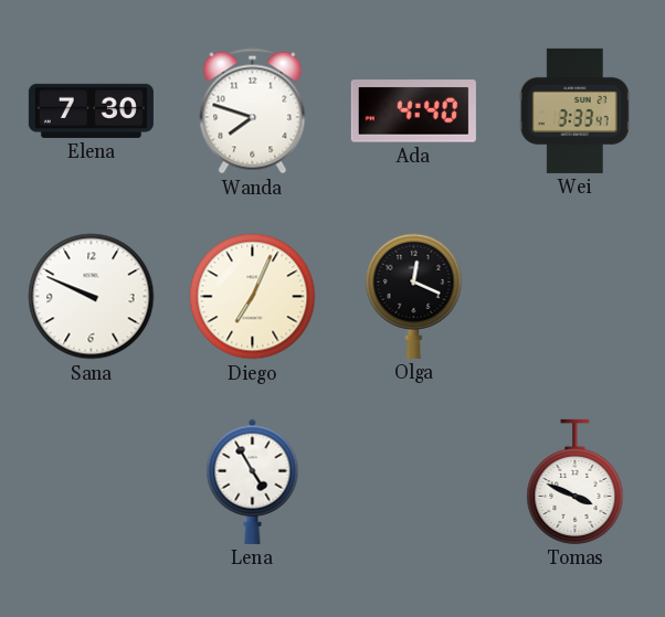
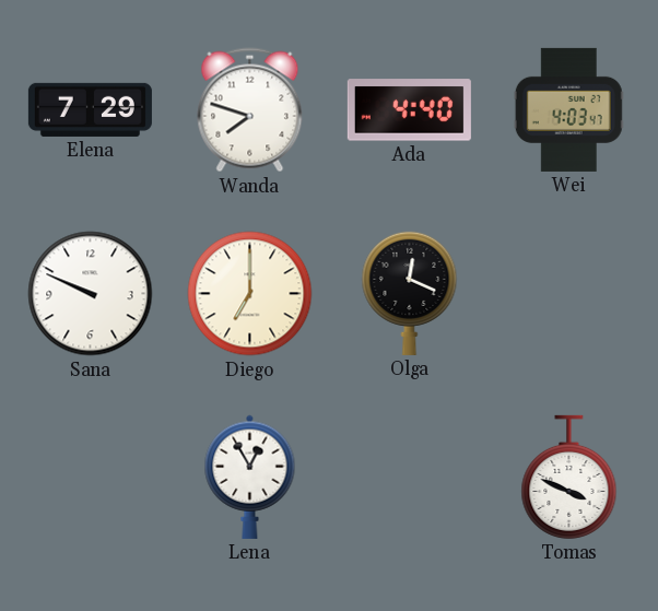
Elena: 7:30 -> 7:29 (90, 109)
Wei: 3:33 -> 4:03 (568, 109)
Diego: 7:04 -> 7:00 (250, 294)
Lena: 4:55 -> 12:55 (250, 477)
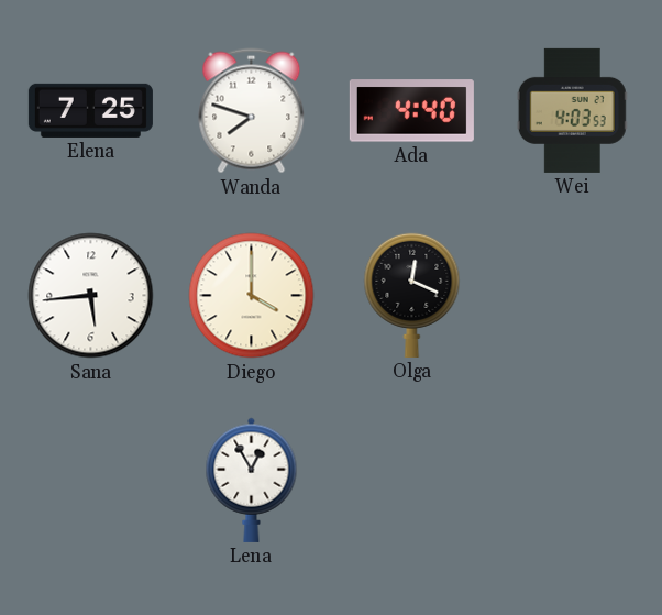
Elena: 7:29 -> 7:25 (90, 110)
Wei: 4:03:47 -> 4:03:53 (572, 110)
Sana: 9:49 -> 5:44 (91, 296)
Diego: 7:00 -> 4:00 (252, 296)
Tomas: 3:49 -> none (569, 477)
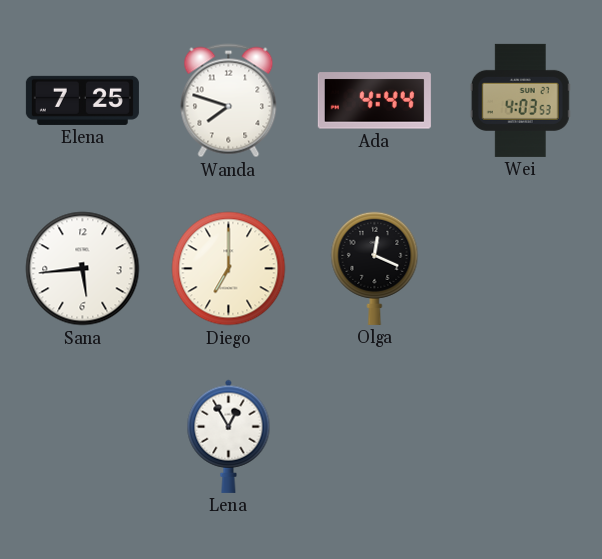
Ada: 4:40 -> 4:44 (374, 101)
Diego: 4:00 -> 7:00 (229, 269)
